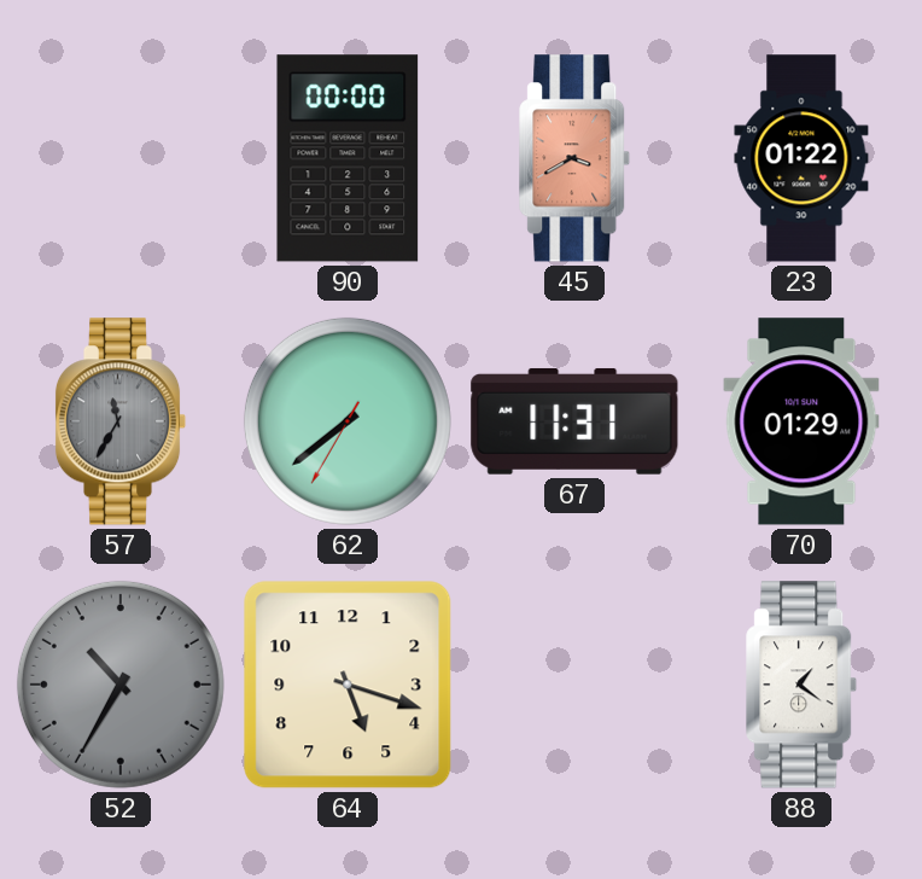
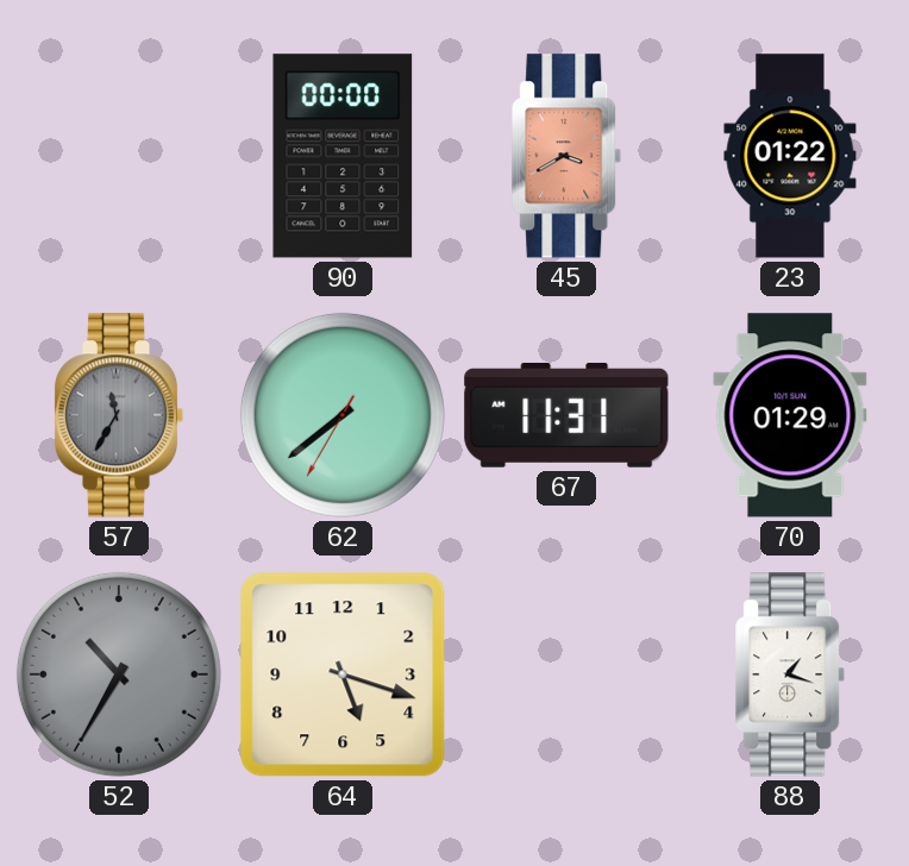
88: 1:21 -> 1:18 (791, 674)
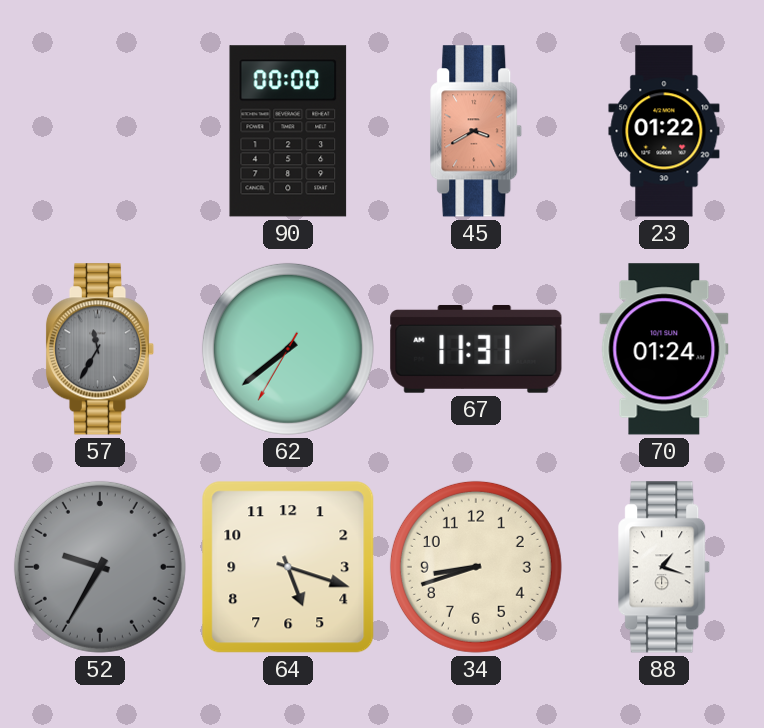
70: 01:29 -> 01:24 (664, 349)
52: 10:35 -> 9:35 (100, 567)
34: none -> 8:42 (476, 567)
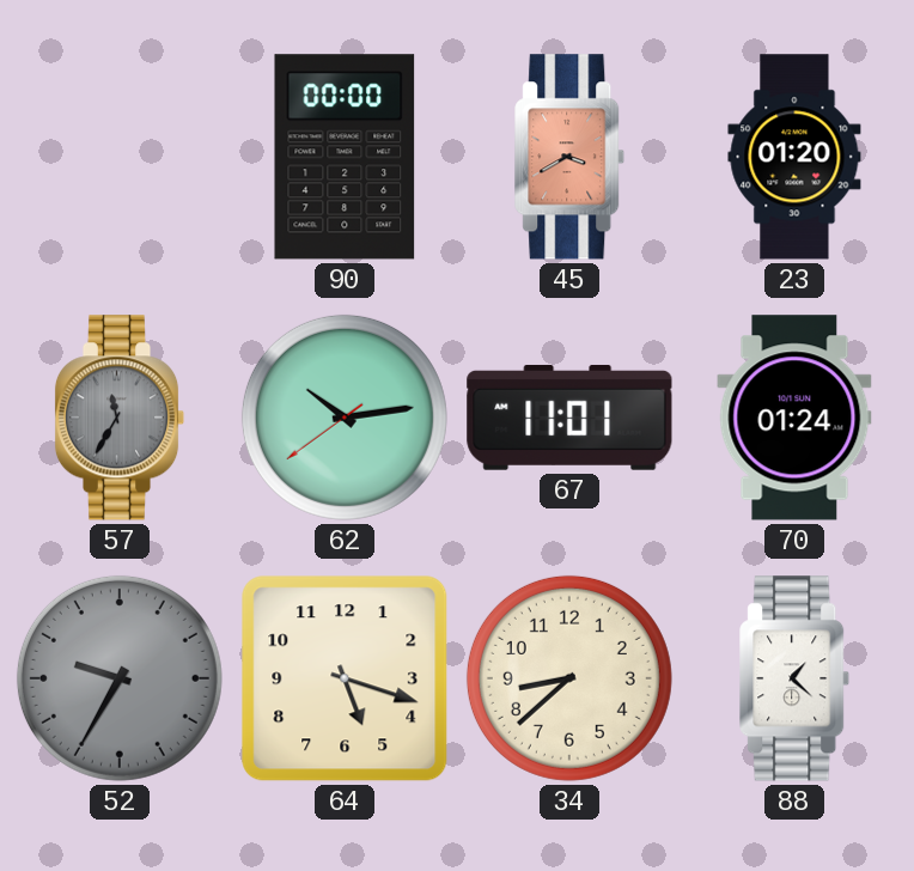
23: 01:22 -> 01:20 (794, 157)
62: 7:38 -> 10:13 (345, 418)
67: 11:31 -> 11:01 (569, 418)
34: 8:42 -> 8:38 (569, 678)
88: 1:18 -> 1:22 (796, 678)
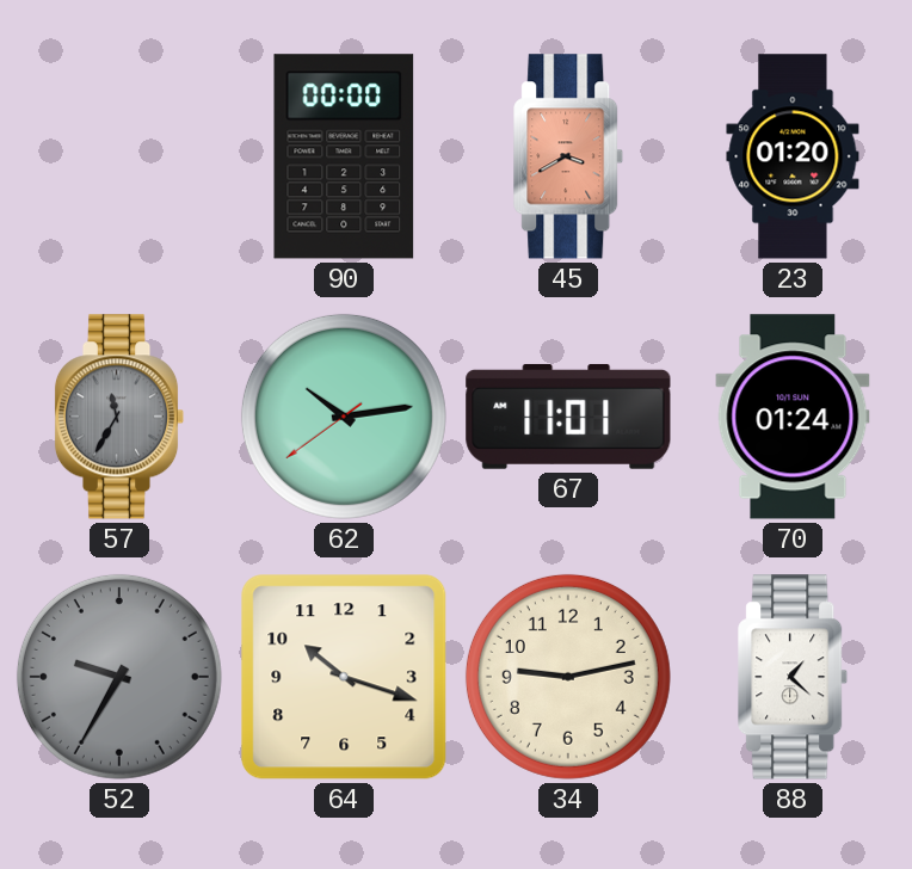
64: 5:18 -> 10:18 (344, 677)
34: 8:38 -> 9:13 (568, 677)
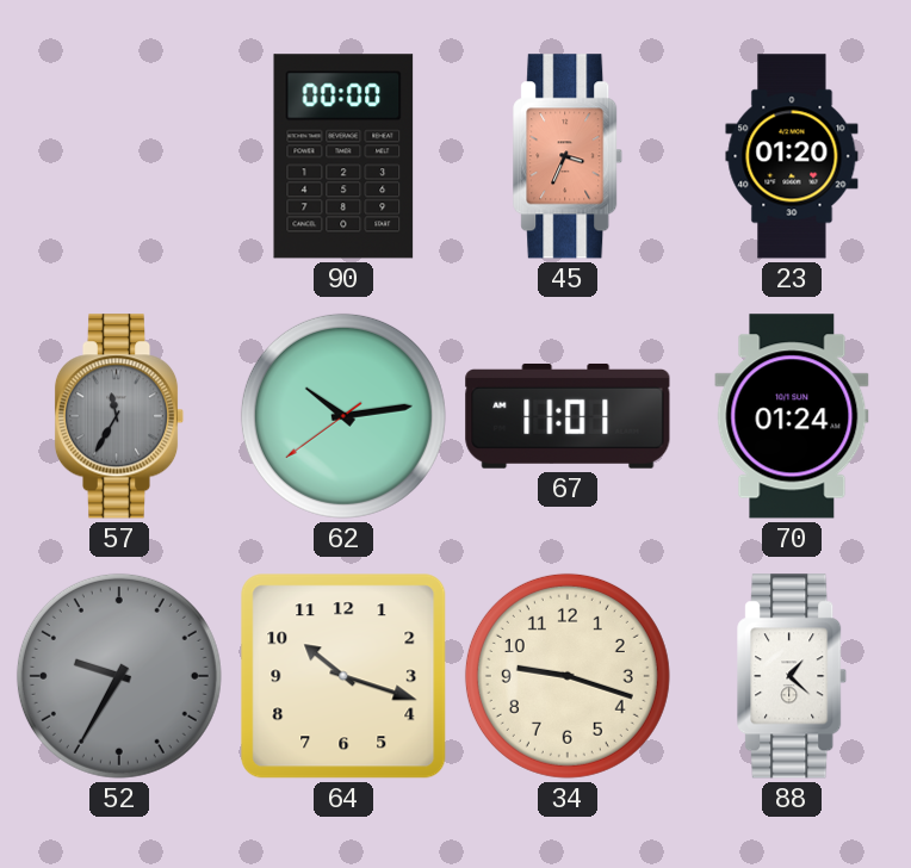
45: 3:40 -> 3:34 (569, 156)
34: 9:13 -> 9:18 (568, 676)
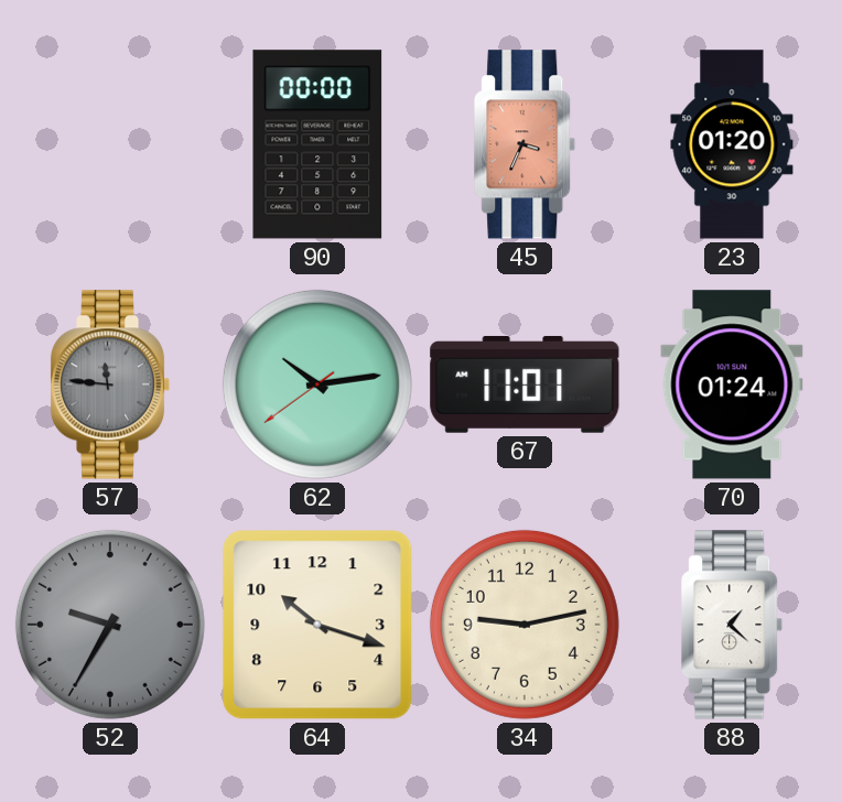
57: 11:35 -> 11:46 (110, 384)
34: 9:18 -> 9:13 (525, 625)
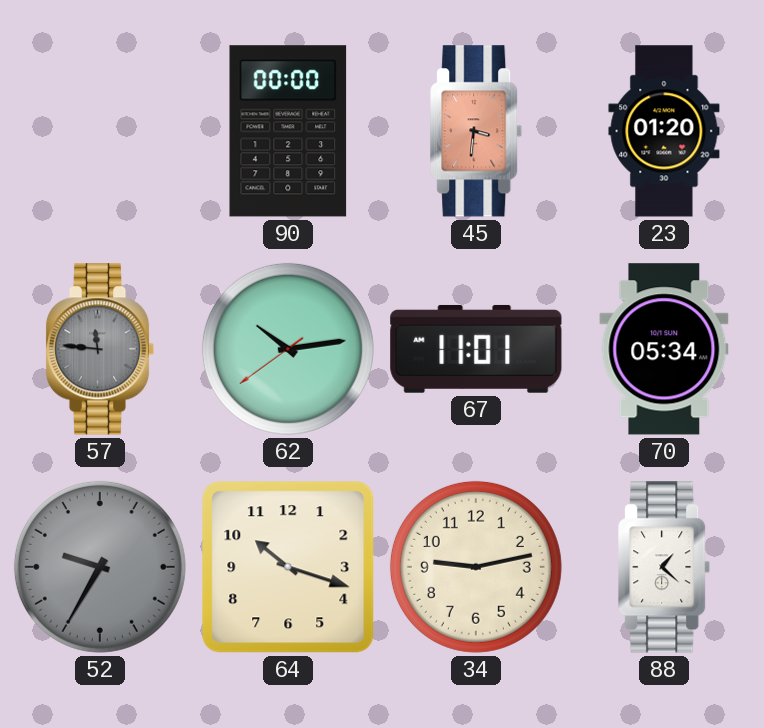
45: 3:34 -> 3:31 (477, 131)
70: 01:24 -> 05:34 (664, 349)
